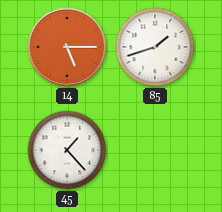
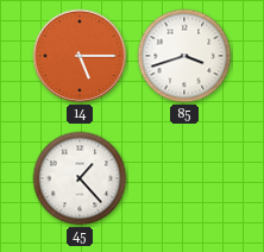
85: 1:42 -> 3:42 (184, 56)
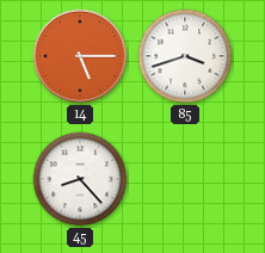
45: 1:23 -> 8:23 (80, 179)
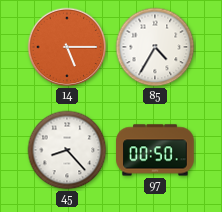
85: 3:42 -> 4:35 (155, 47)
97: none -> 00:50 (155, 150)
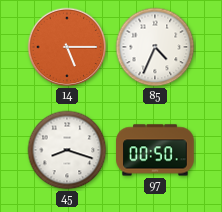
85: 4:35 -> 4:34 (155, 47)
45: 8:23 -> 8:18 (67, 150)
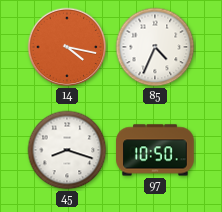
14: 5:15 -> 4:17 (67, 47)
97: 00:50 -> 10:50 (155, 150)
